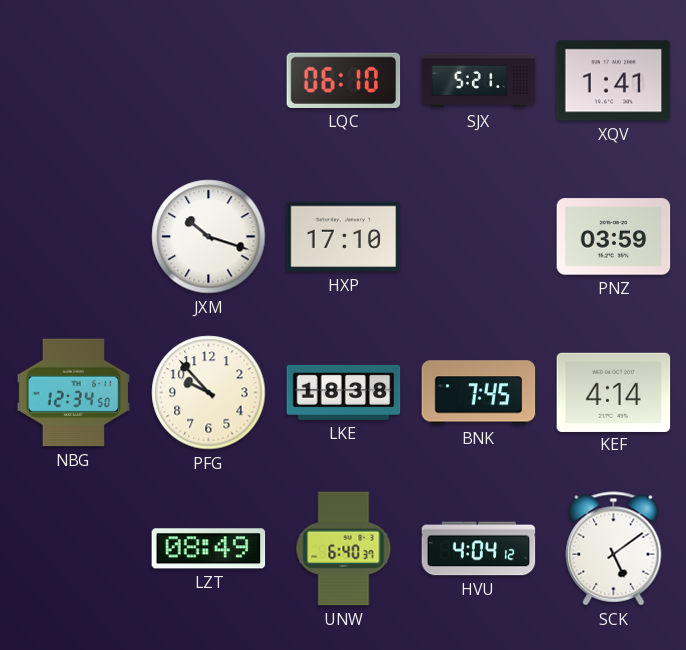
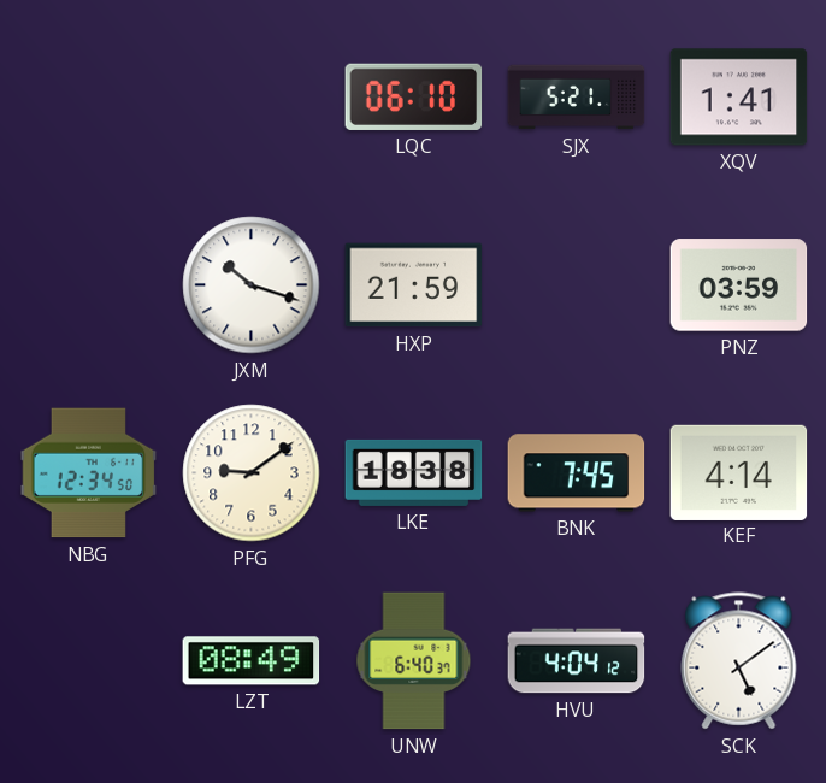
HXP: 17:10 -> 21:59 (414, 285)
PFG: 9:53 -> 9:09 (252, 473)
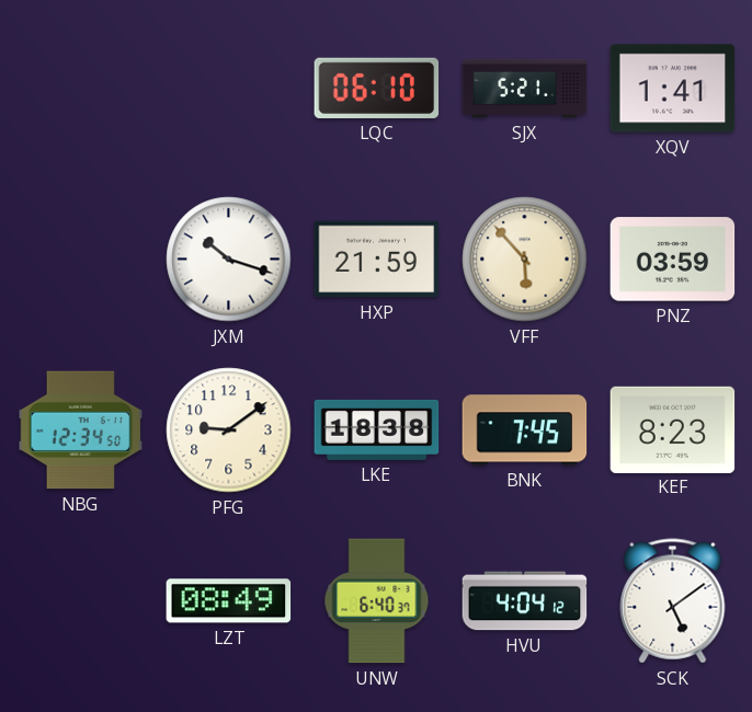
VFF: none -> 5:53 (525, 260)
KEF: 4:14 -> 8:23 (673, 429)
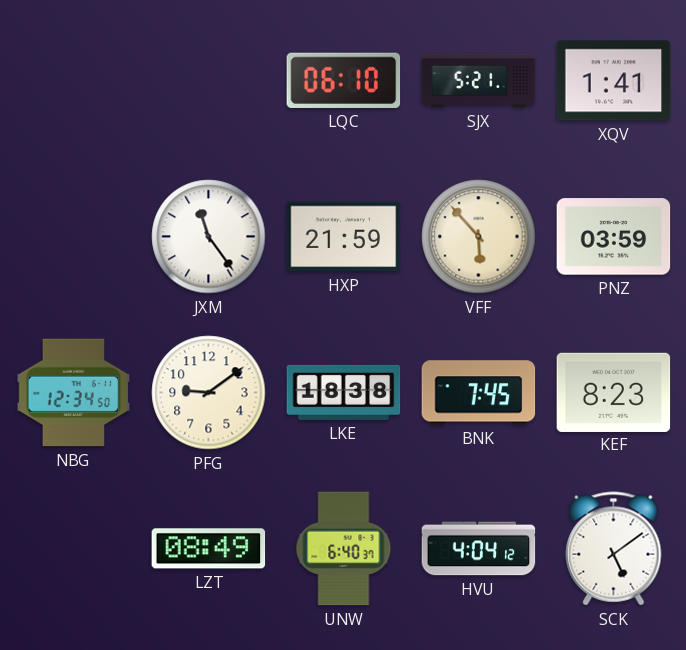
JXM: 10:18 -> 11:24 (209, 237)
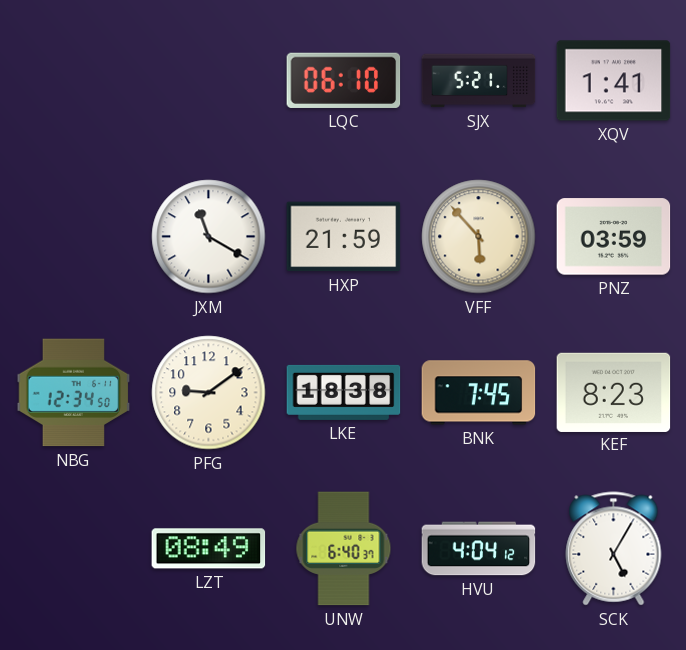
JXM: 11:24 -> 11:20 (209, 237)
SCK: 5:09 -> 5:05 (614, 549)
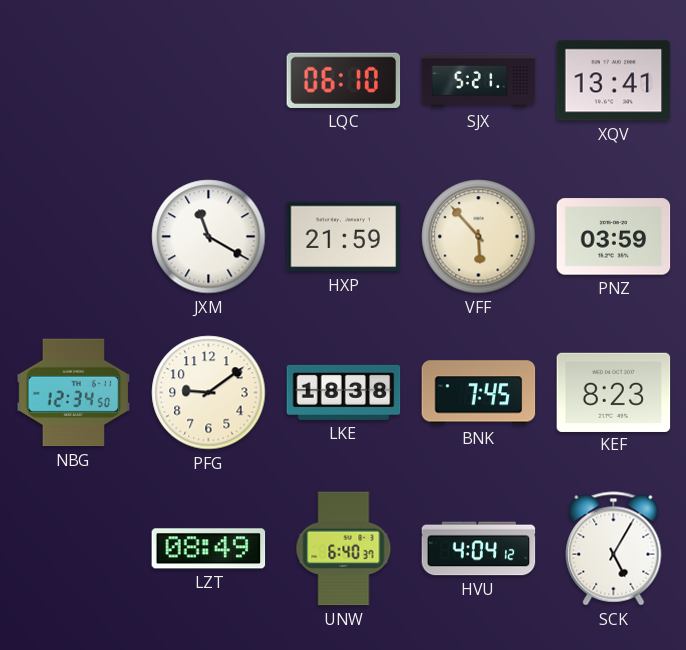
XQV: 1:41 -> 13:41 (614, 81)
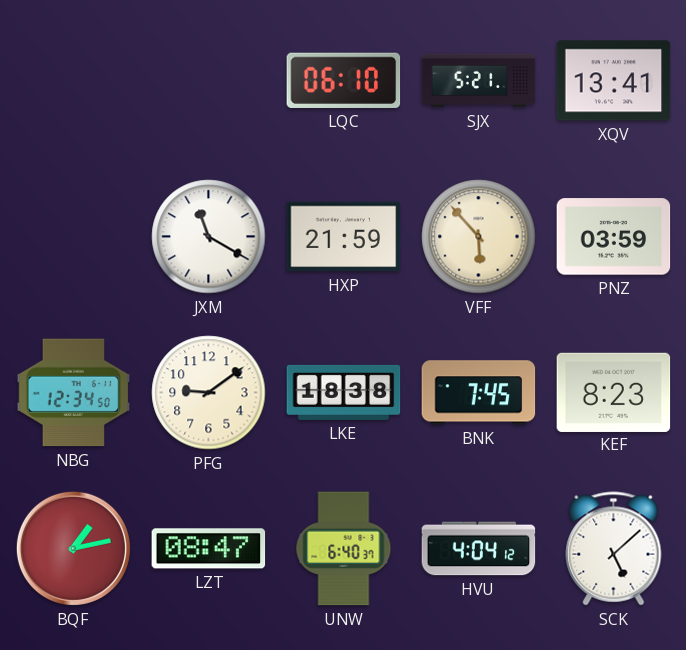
BQF: none -> 1:13 (73, 548)
LZT: 08:49 -> 08:47 (209, 549)
SCK: 5:05 -> 5:08 (614, 549)
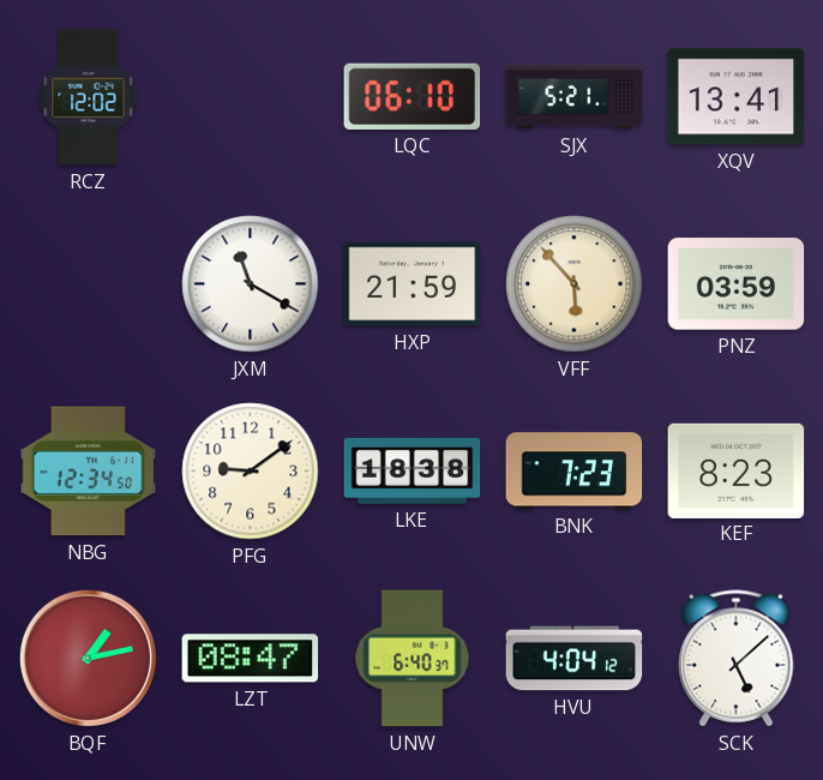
RCZ: none -> 12:02 (89, 97)
BNK: 7:45 -> 7:23 (575, 472)
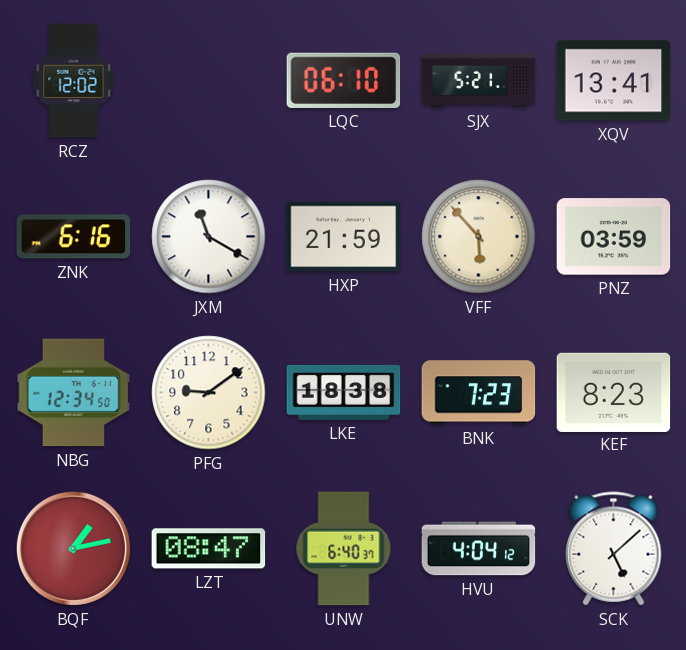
ZNK: none -> 6:16 (74, 237)
